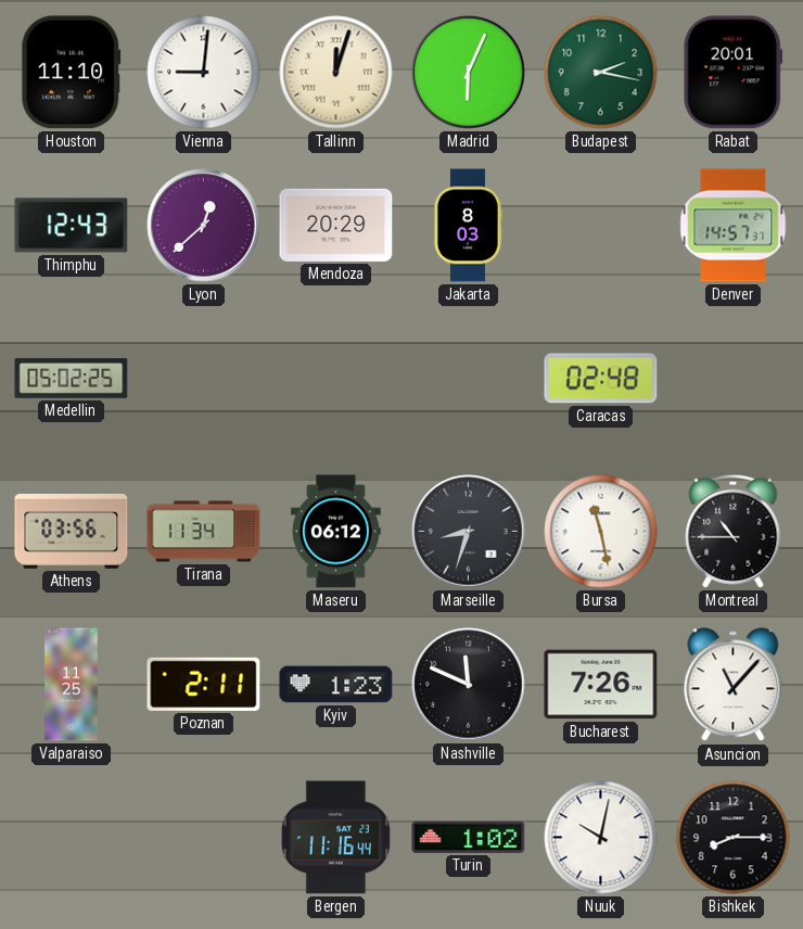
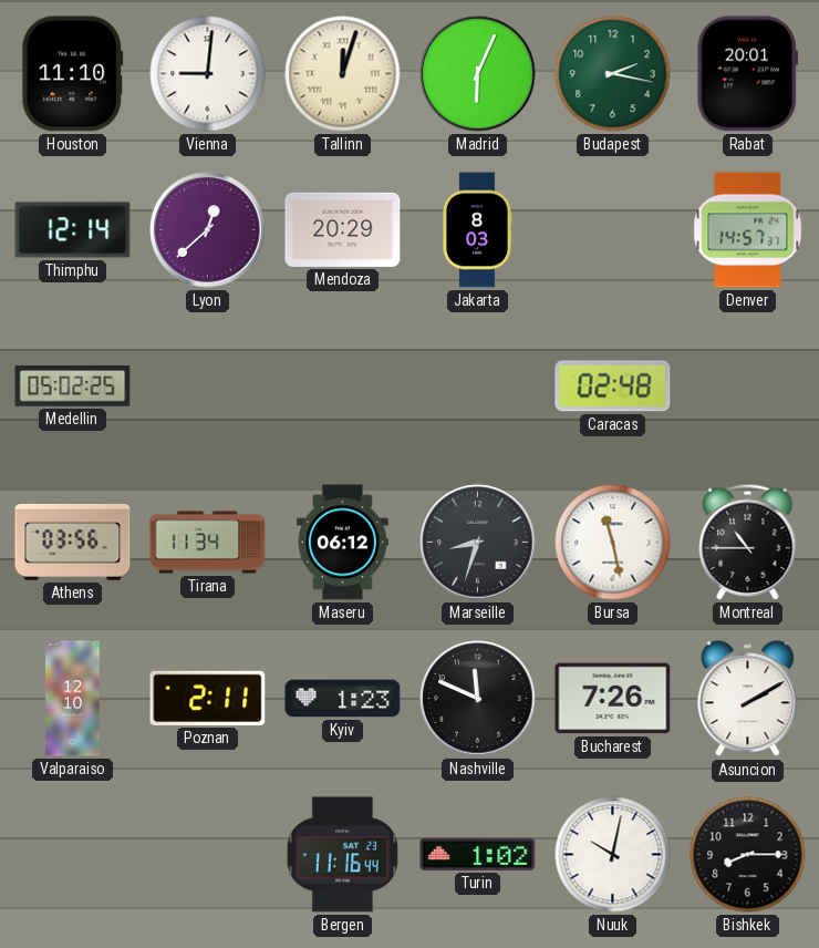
Thimphu: 12:43 -> 12:14 (73, 230)
Valparaiso: 11:25 -> 12:10 (73, 699)
Asuncion: 11:07 -> 2:10 (748, 699)
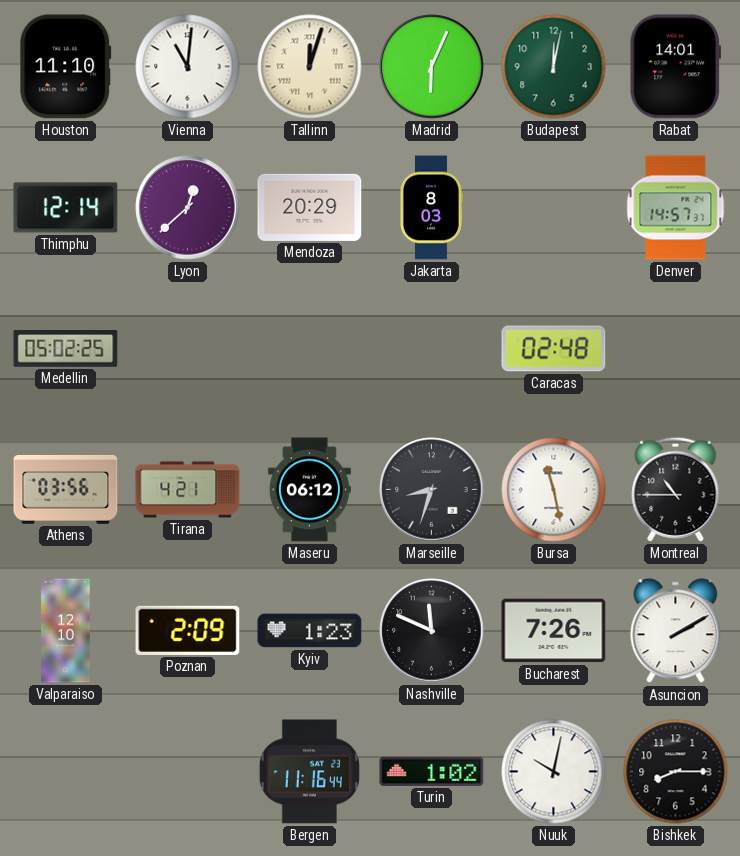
Vienna: 9:01 -> 11:01 (188, 67)
Budapest: 2:17 -> 12:02 (554, 67)
Rabat: 20:01 -> 14:01 (675, 67)
Tirana: 11:34 -> 4:21 (188, 490)
Poznan: 2:11 -> 2:09 (188, 630)
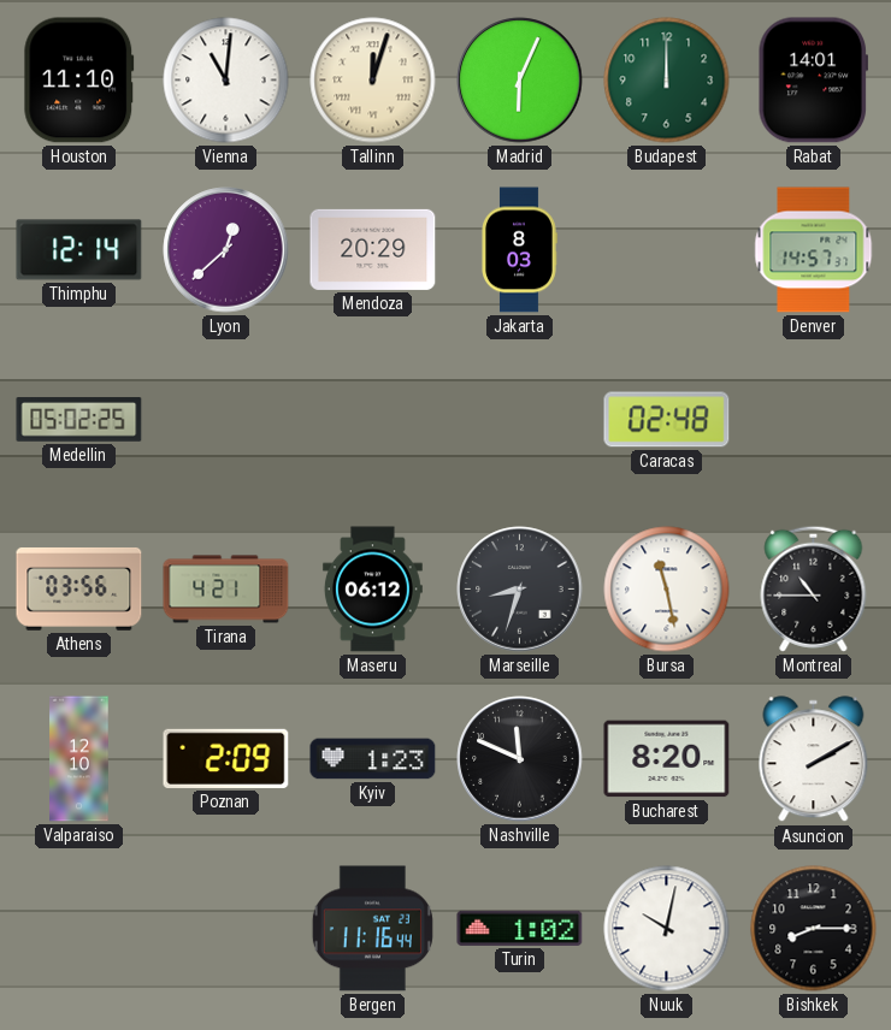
Budapest: 12:02 -> 12:00 (667, 81)
Bucharest: 7:26 -> 8:20 (667, 759)
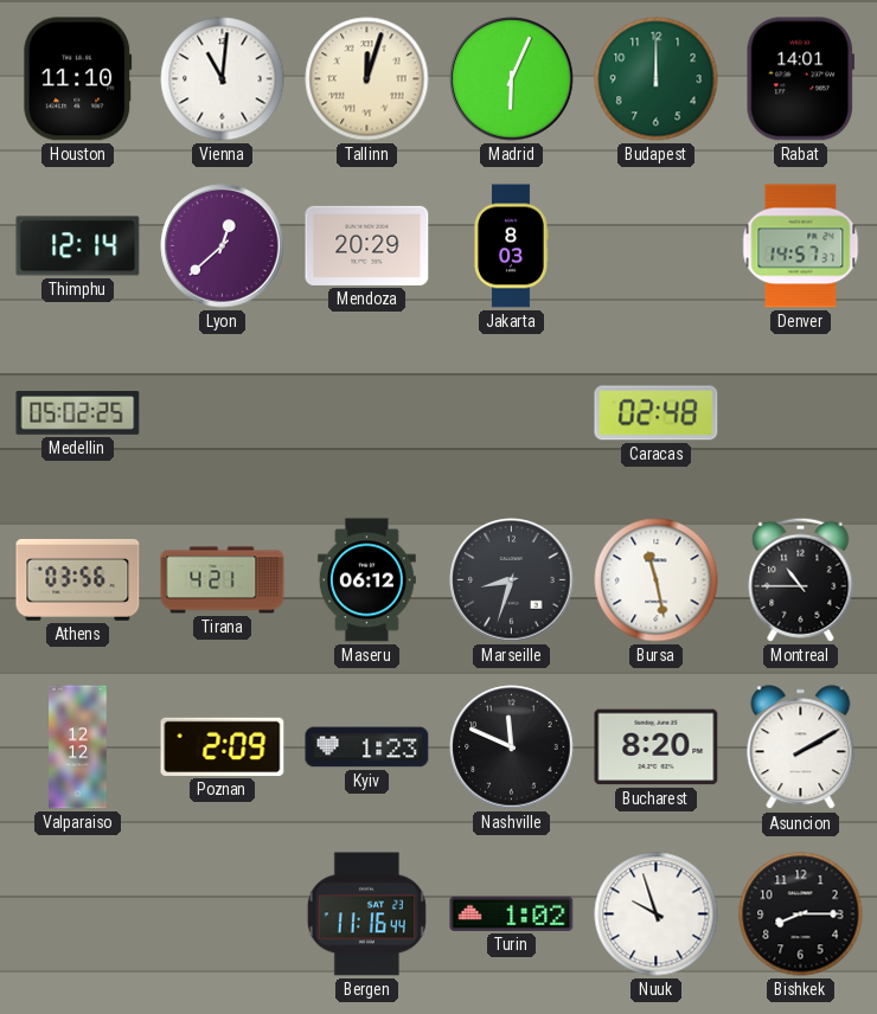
Valparaiso: 12:10 -> 12:12 (78, 747)
Nuuk: 10:02 -> 9:57 (657, 914)
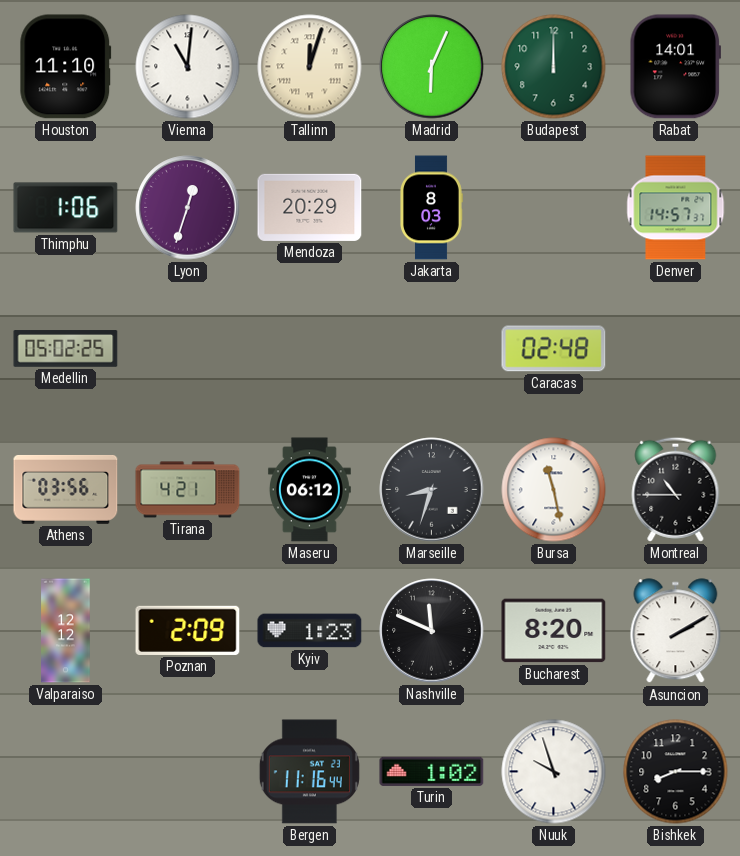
Thimphu: 12:14 -> 1:06 (66, 208)
Lyon: 12:38 -> 12:33 (188, 208)
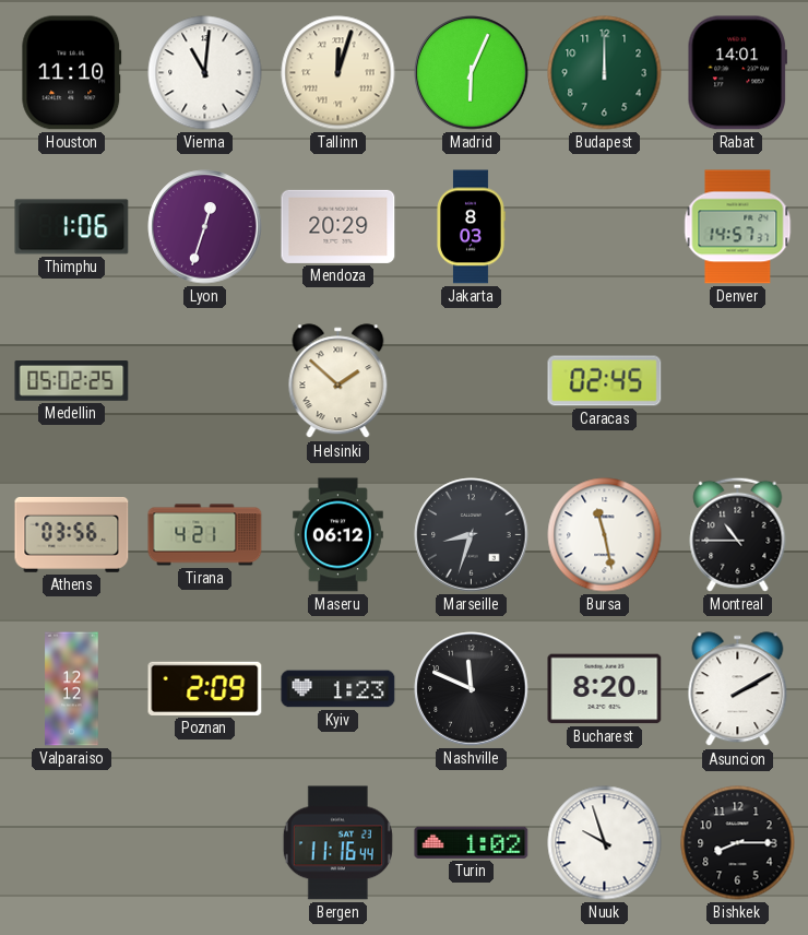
Helsinki: none -> 1:52 (338, 381)
Caracas: 02:48 -> 02:45 (605, 381)
